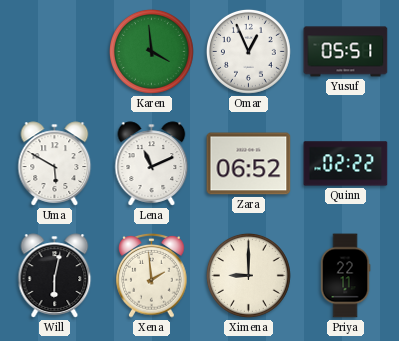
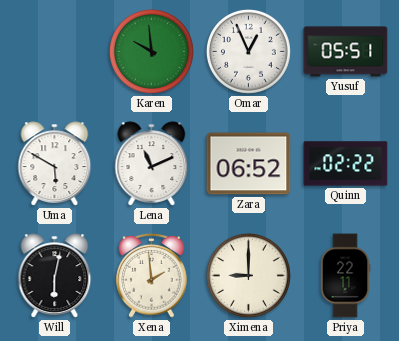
Karen: 3:59 -> 9:59 (151, 51)
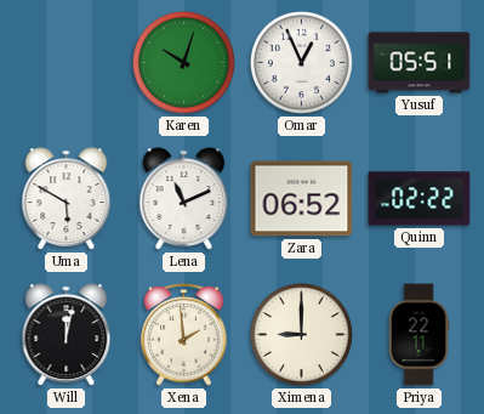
Karen: 9:59 -> 10:03 (183, 62)
Will: 6:02 -> 12:02 (67, 335)
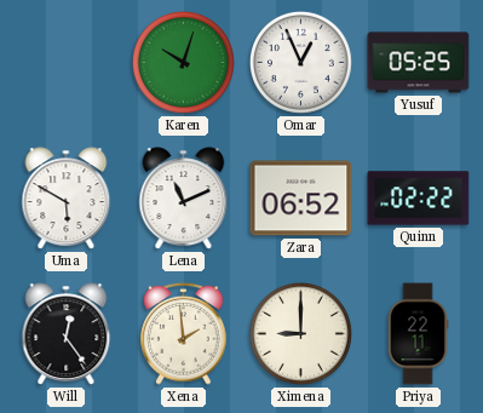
Yusuf: 05:51 -> 05:25 (419, 63)
Will: 12:02 -> 12:24 (67, 334)
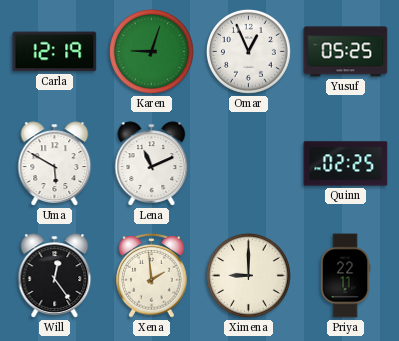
Carla: none -> 12:19 (55, 52)
Karen: 10:03 -> 9:03 (151, 51)
Zara: 06:52 -> none (301, 199)
Quinn: 02:22 -> 02:25 (346, 164)
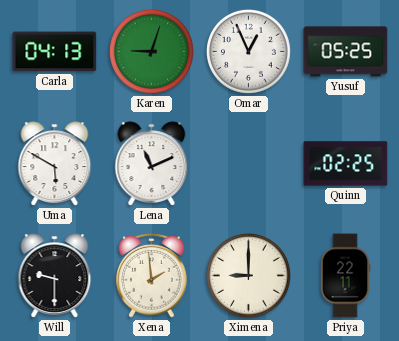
Carla: 12:19 -> 04:13 (55, 52)
Will: 12:24 -> 9:30 (55, 276)
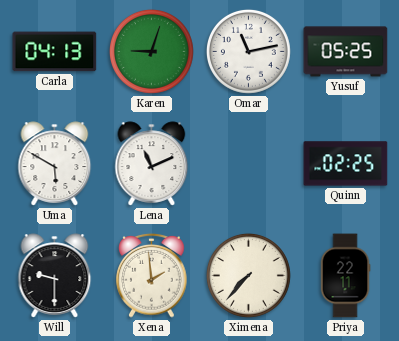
Omar: 12:56 -> 11:13 (248, 51)
Ximena: 9:00 -> 7:37 (248, 275)
